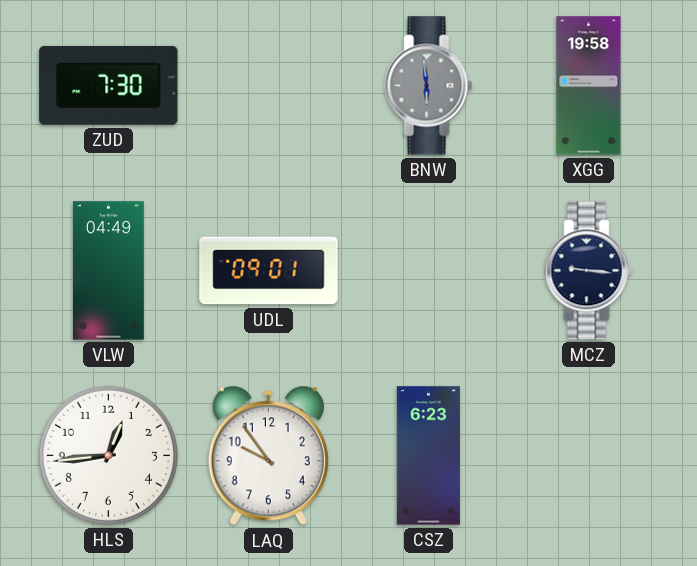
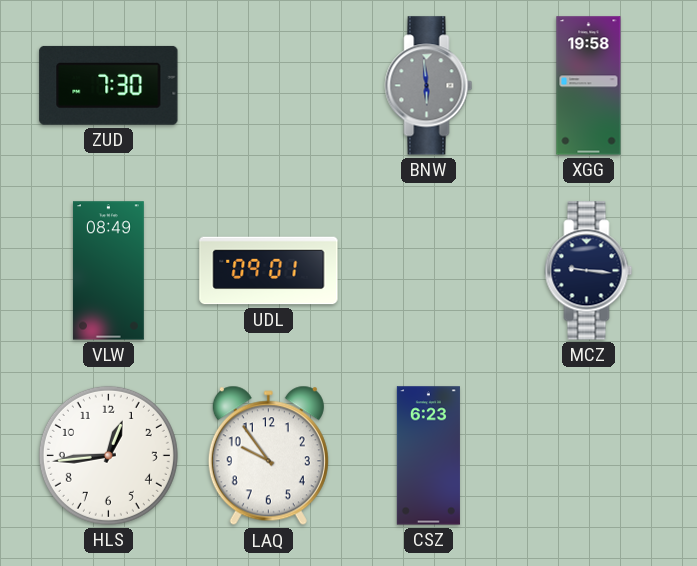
VLW: 04:49 -> 08:49 (108, 271)
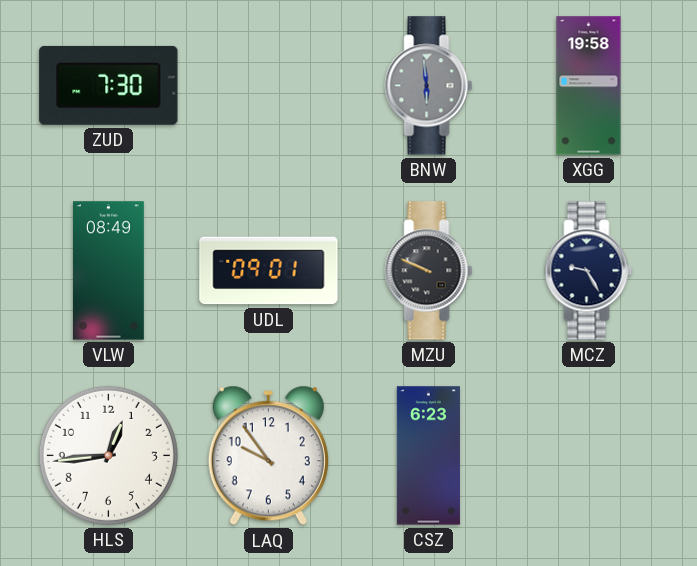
MZU: none -> 9:49 (429, 271)
MCZ: 9:16 -> 9:25 (589, 271)
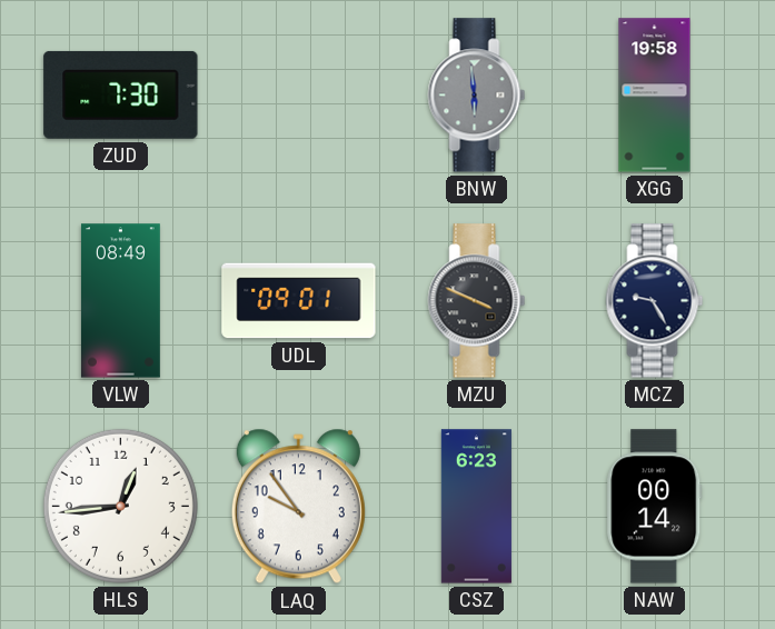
MZU: 9:49 -> 3:49 (477, 301)
NAW: none -> 00:14 (655, 507)
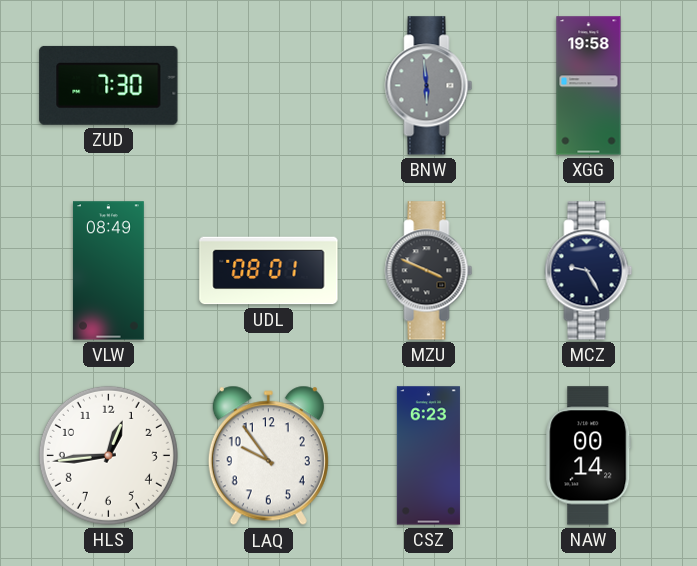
UDL: 09:01 -> 08:01 (269, 271)
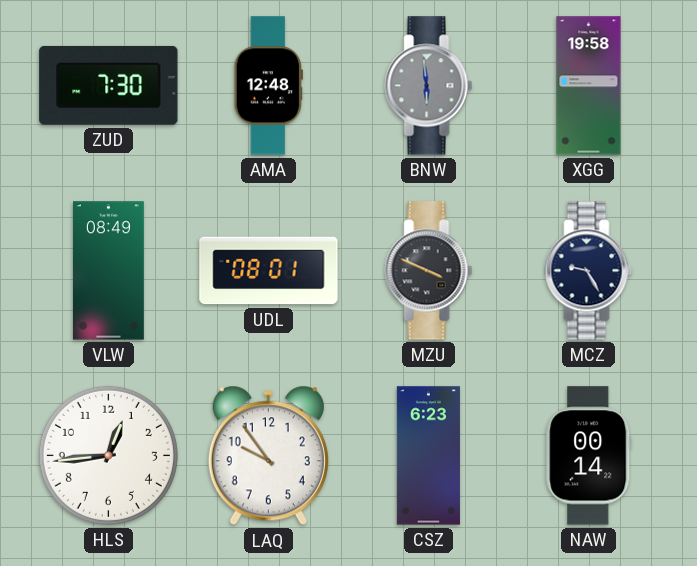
AMA: none -> 12:48 (268, 86)
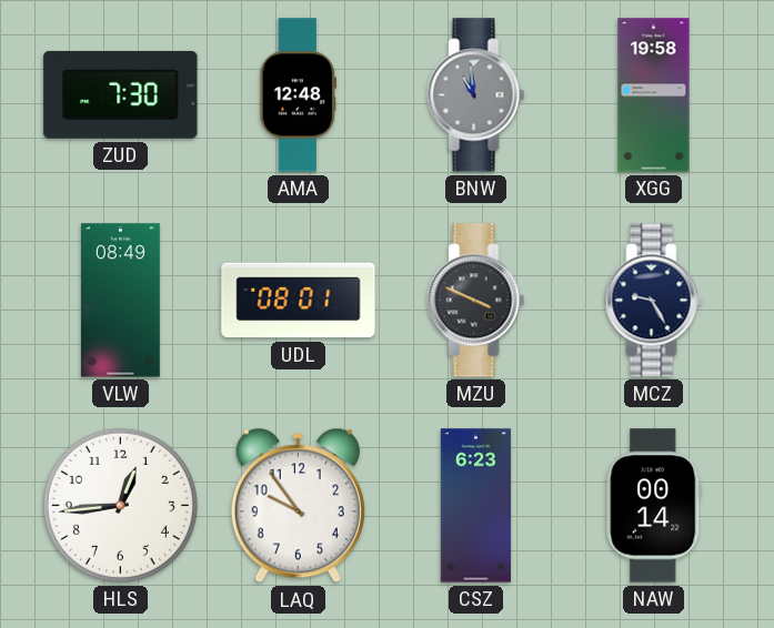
BNW: 5:59 -> 10:59 (476, 95)
